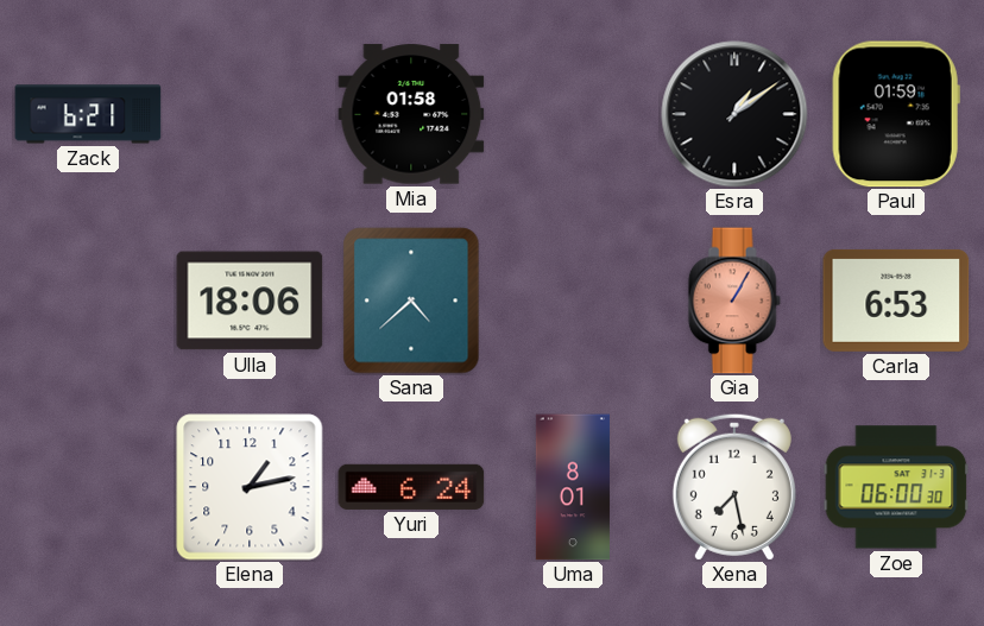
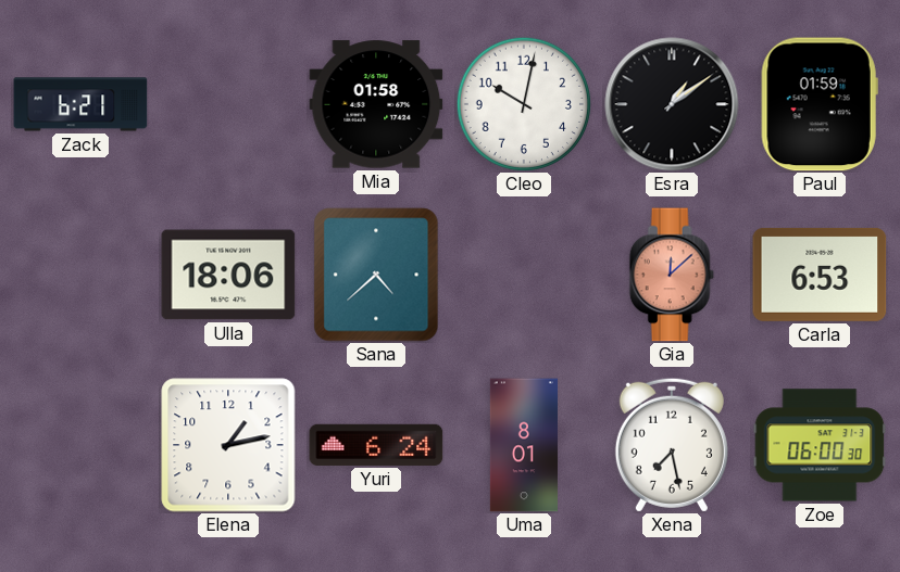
Cleo: none -> 10:02 (524, 104)
Gia: 1:05 -> 12:08 (672, 275)
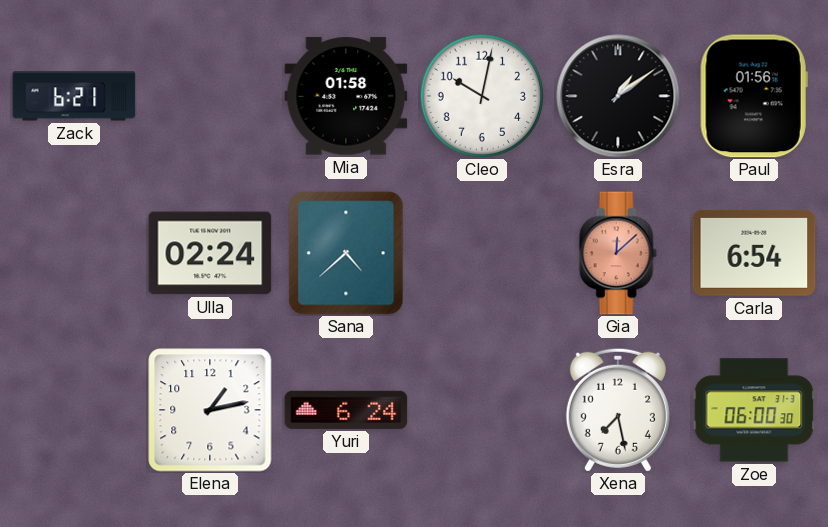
Paul: 01:59 -> 01:56 (754, 96)
Ulla: 18:06 -> 02:24 (210, 253)
Carla: 6:53 -> 6:54 (754, 253)
Uma: 8:01 -> none (524, 445)
